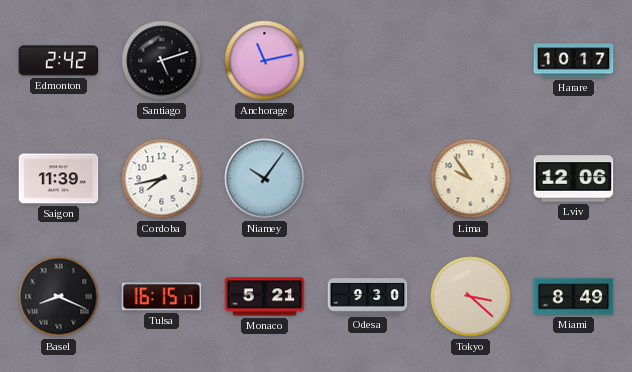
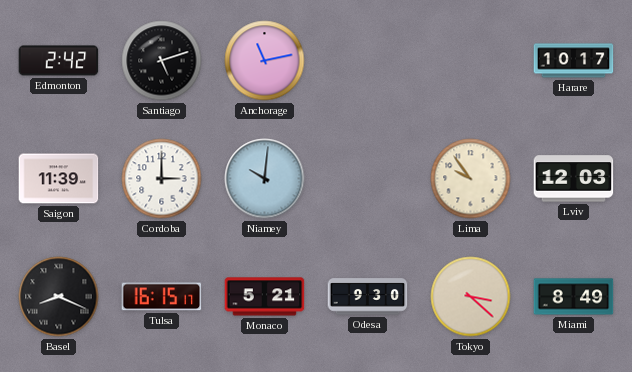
Cordoba: 7:43 -> 3:00 (162, 179)
Niamey: 10:06 -> 10:01 (265, 179)
Lviv: 12:06 -> 12:03 (574, 179)
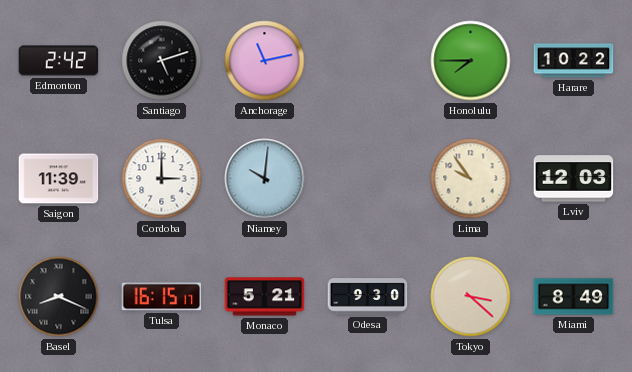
Honolulu: none -> 7:45 (471, 61)
Harare: 10:17 -> 10:22 (574, 61)
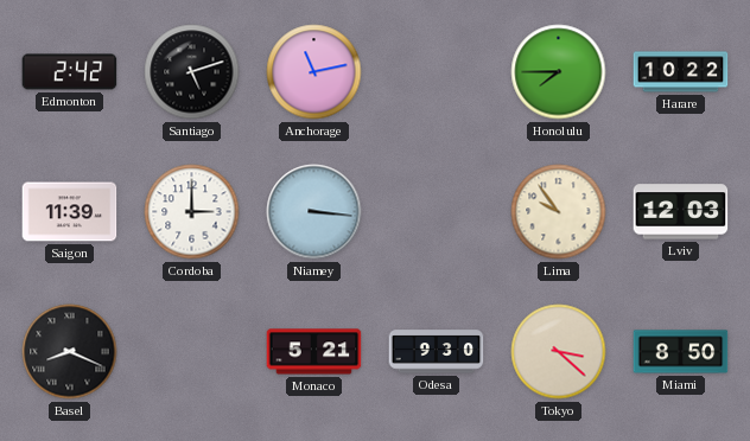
Niamey: 10:01 -> 3:16 (314, 212)
Tulsa: 16:15 -> none (162, 297)
Miami: 8:49 -> 8:50 (681, 352)
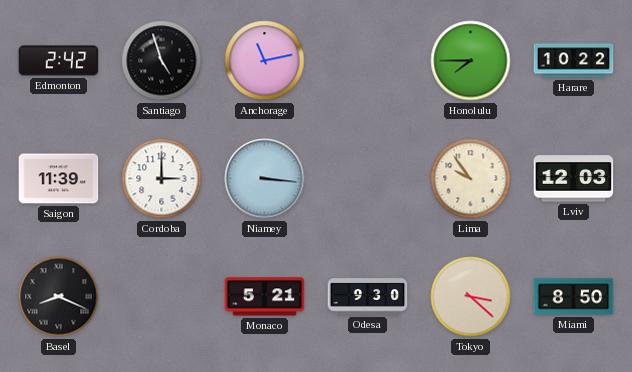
Santiago: 5:12 -> 4:57 (162, 61)
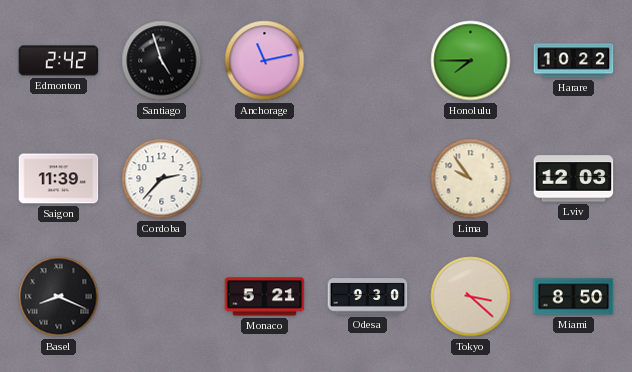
Cordoba: 3:00 -> 2:37 (162, 179)
Niamey: 3:16 -> none (265, 179)
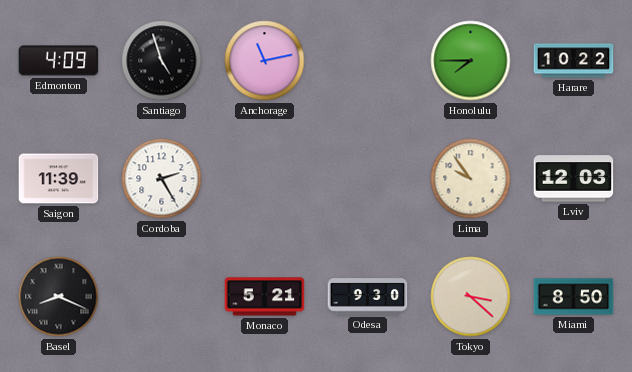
Edmonton: 2:42 -> 4:09 (59, 61)
Cordoba: 2:37 -> 2:25 (162, 179)
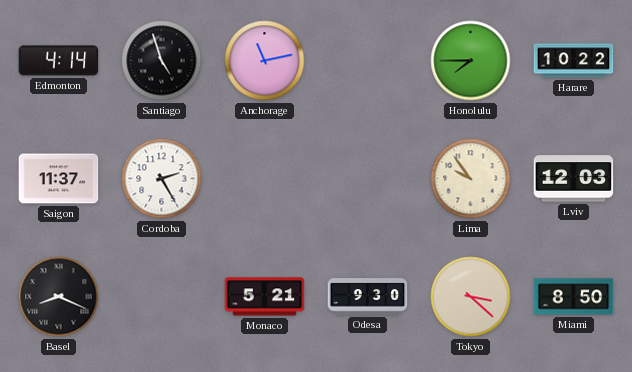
Edmonton: 4:09 -> 4:14 (59, 61)
Saigon: 11:39 -> 11:37 (59, 179)
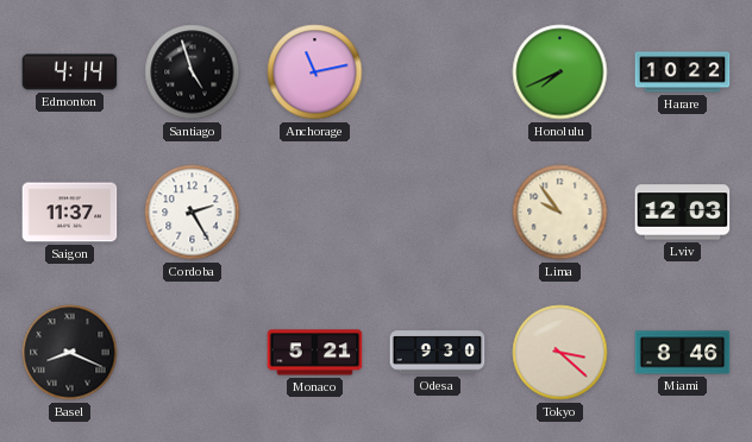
Honolulu: 7:45 -> 7:41 (560, 72)
Miami: 8:50 -> 8:46 (683, 353)
